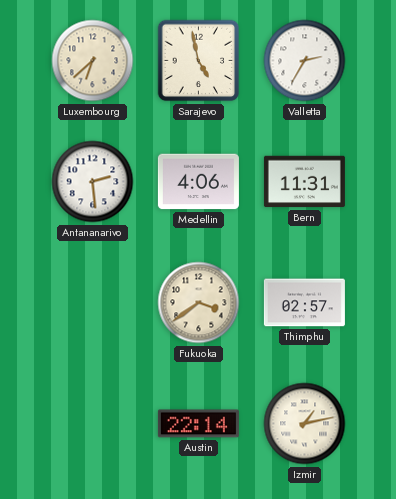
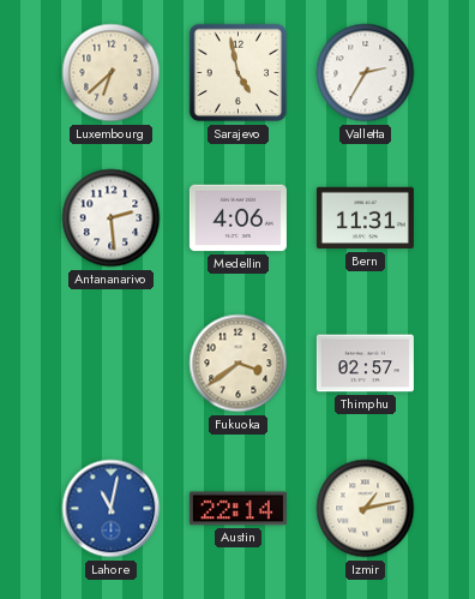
Lahore: none -> 11:02 (112, 509)
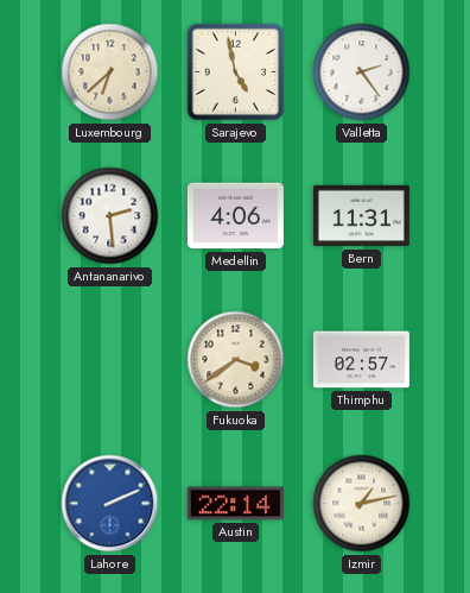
Valletta: 2:35 -> 2:24 (362, 72)
Lahore: 11:02 -> 2:11 (110, 504)
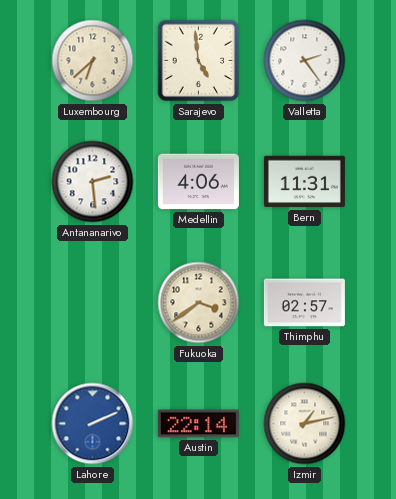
Sarajevo: 4:58 -> 4:59 (199, 61)
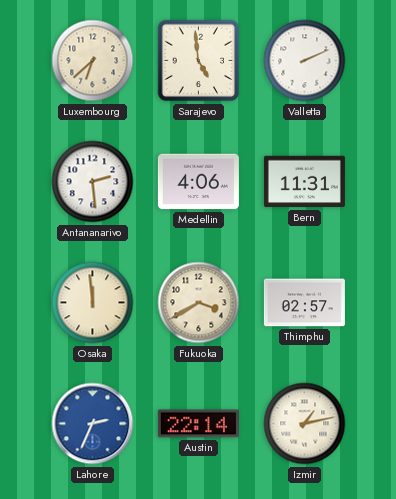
Valletta: 2:24 -> 2:11 (305, 61)
Osaka: none -> 11:59 (93, 303)
Fukuoka: 3:39 -> 3:40 (199, 303)
Lahore: 2:11 -> 2:34 (93, 424)
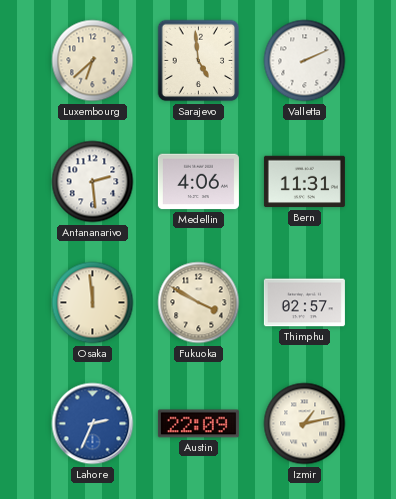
Fukuoka: 3:40 -> 3:50 (199, 303)
Austin: 22:14 -> 22:09 (198, 424)
